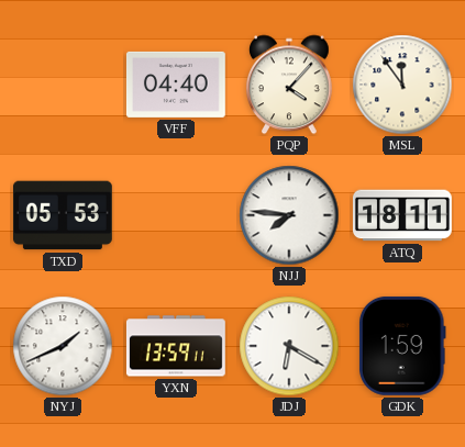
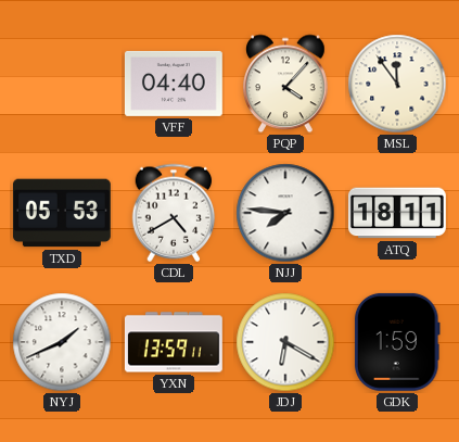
CDL: none -> 4:40 (174, 213)
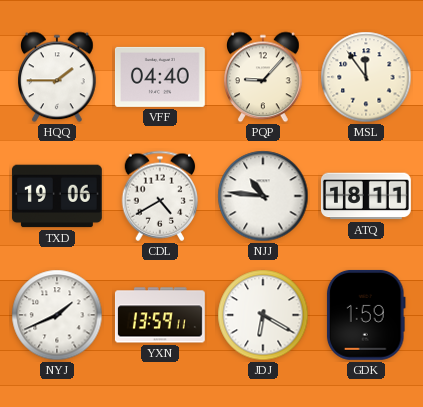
HQQ: none -> 1:45 (58, 77)
PQP: 4:07 -> 9:07 (264, 77)
TXD: 05:53 -> 19:06 (57, 196)
NJJ: 7:46 -> 10:46 (263, 196)
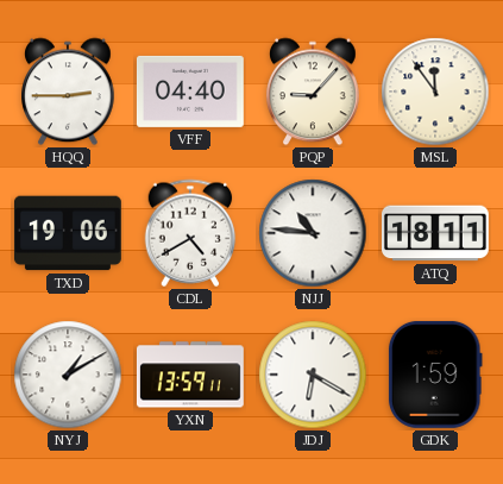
HQQ: 1:45 -> 2:45 (69, 92)
NYJ: 1:41 -> 1:10 (68, 375)
